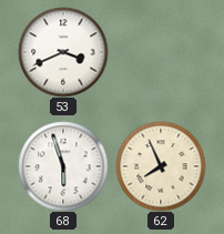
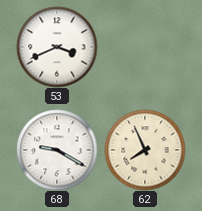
68: 5:57 -> 9:20 (57, 150)
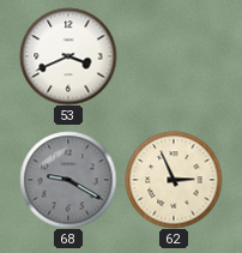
68 dial: white -> grey (68, 180)
62: 7:56 -> 2:56 (174, 180)
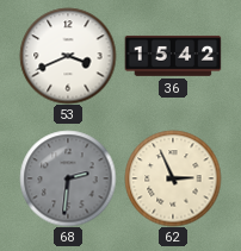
36: none -> 15:42 (173, 56)
68: 9:20 -> 2:31 (68, 178)
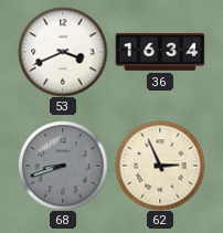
36: 15:42 -> 16:34 (160, 52)
68: 2:31 -> 8:42 (63, 166)
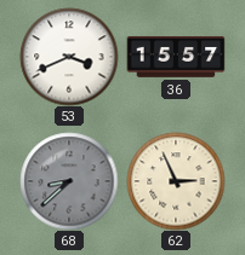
36: 16:34 -> 15:57 (176, 57)
68: 8:42 -> 8:38 (69, 181)
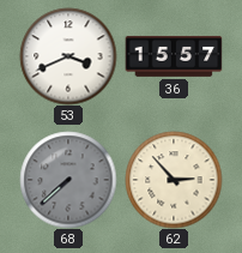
68: 8:38 -> 7:38 (68, 180)
62: 2:56 -> 2:53 (174, 180)
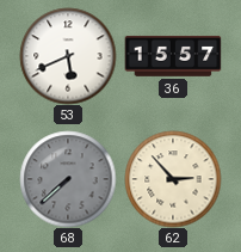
53: 3:41 -> 5:41 (68, 56)
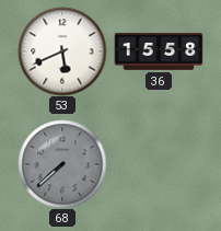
36: 15:57 -> 15:58 (159, 51)
62: 2:53 -> none (173, 179)
